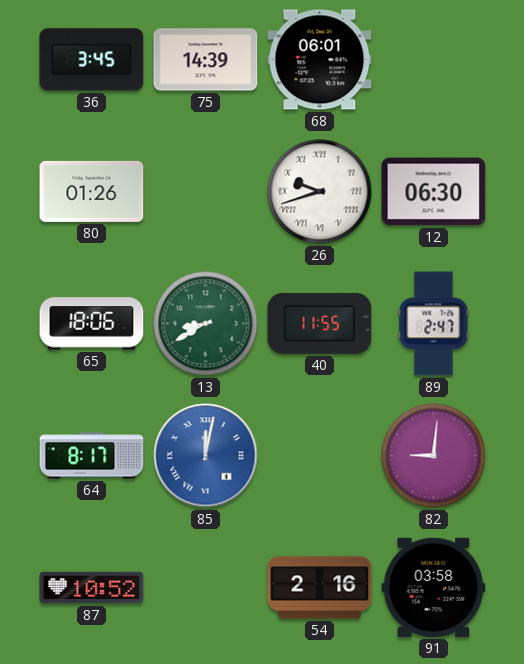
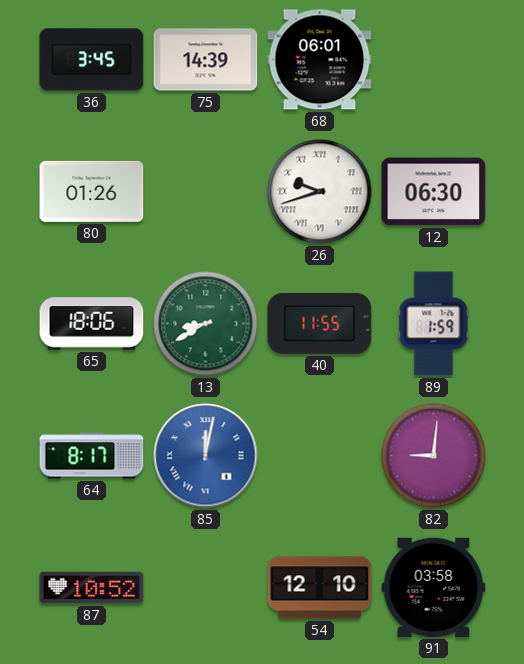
89: 2:47 -> 1:59 (434, 324)
54: 2:16 -> 12:10 (320, 588)
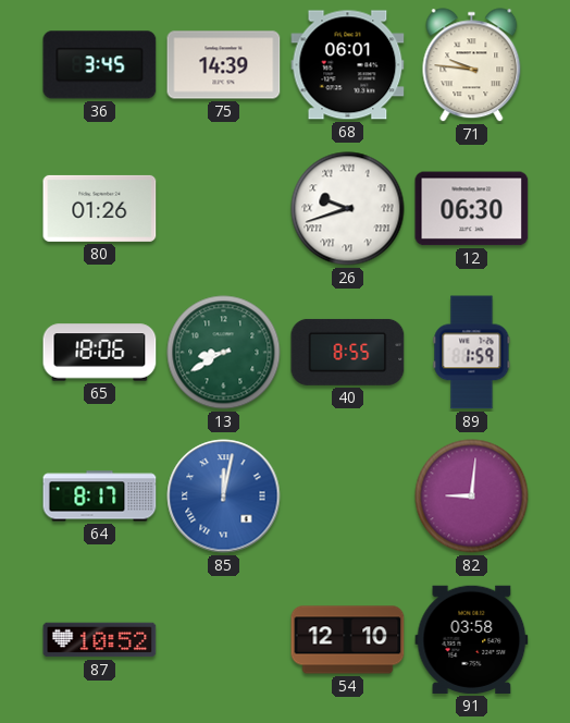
71: none -> 9:46 (472, 65)
40: 11:55 -> 8:55 (348, 352)
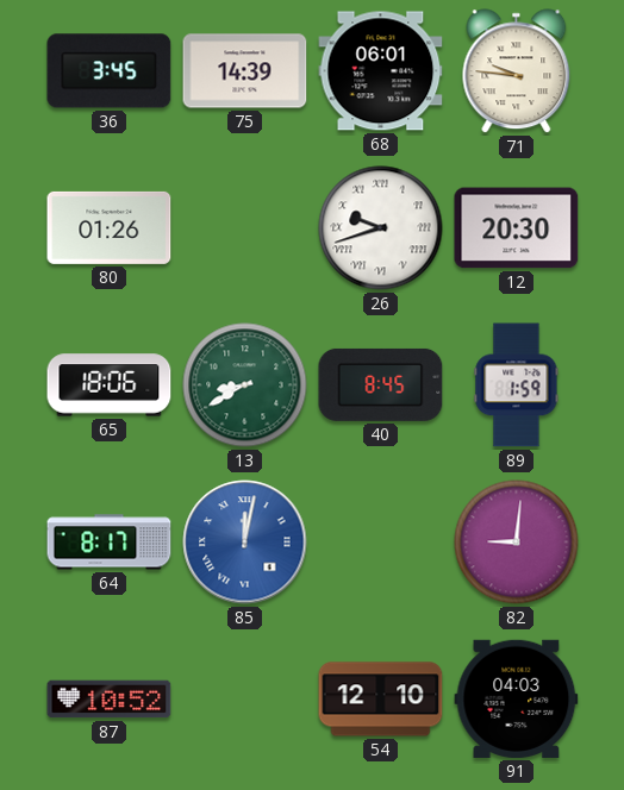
12: 06:30 -> 20:30 (517, 228)
40: 8:55 -> 8:45 (381, 384)
91: 03:58 -> 04:03 (517, 698)
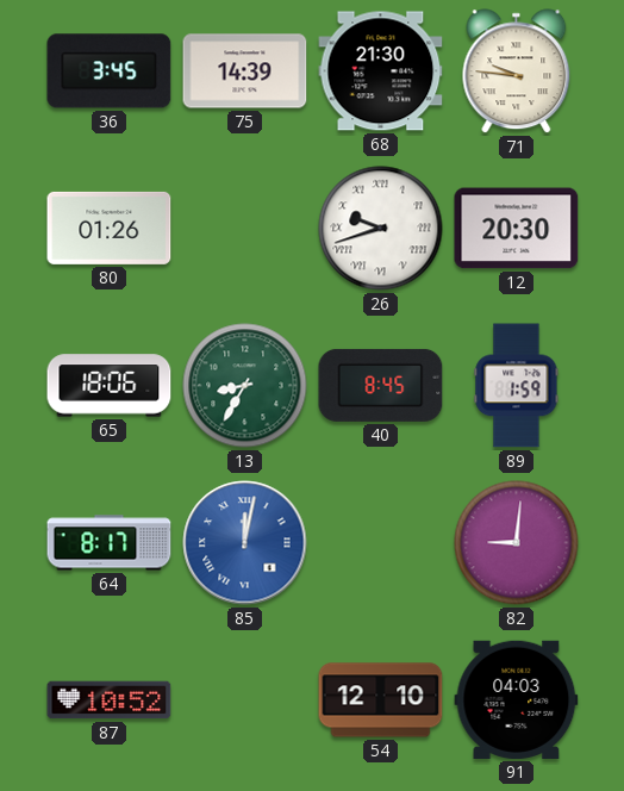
68: 06:01 -> 21:30 (381, 71)
13: 8:40 -> 8:35 (245, 386)
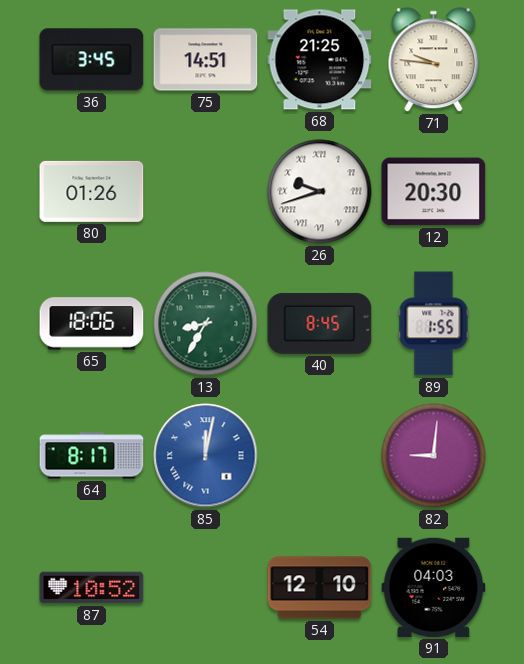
75: 14:39 -> 14:51 (206, 60)
68: 21:30 -> 21:25 (320, 60)
89: 1:59 -> 1:55 (434, 324)
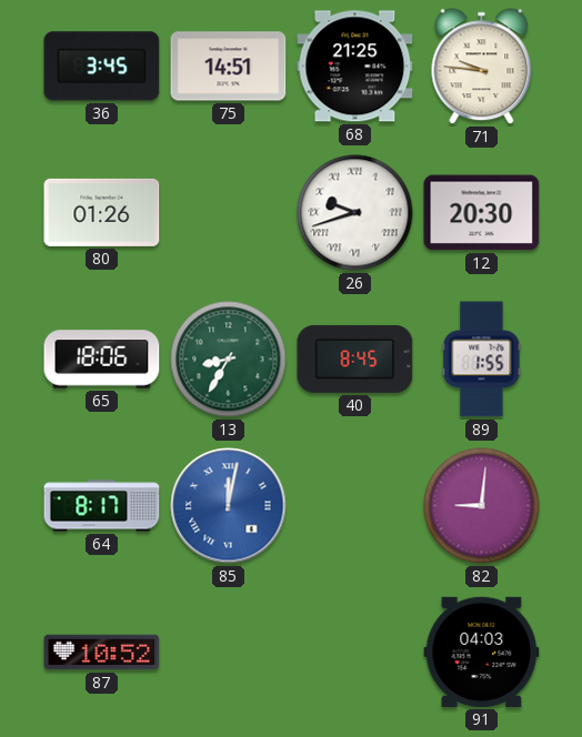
54: 12:10 -> none (320, 588)
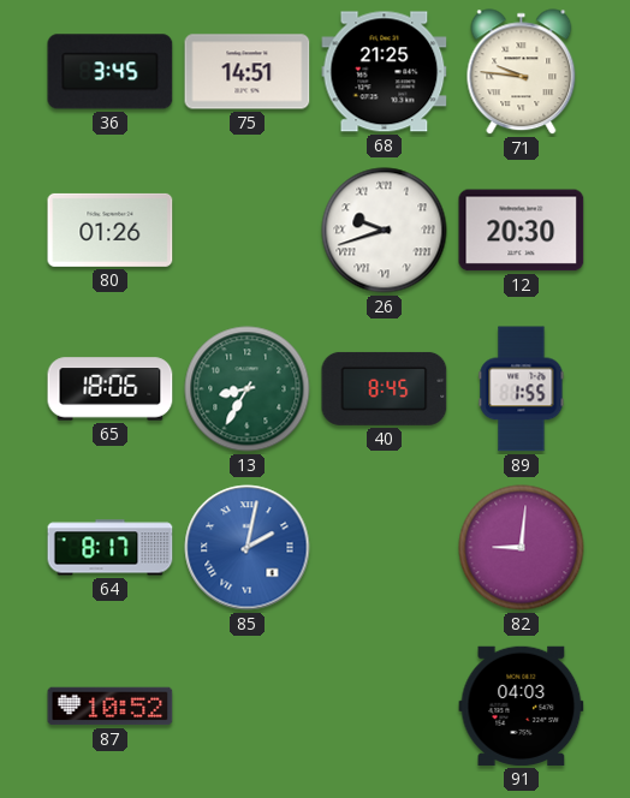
85: 12:02 -> 2:02 (248, 548)
